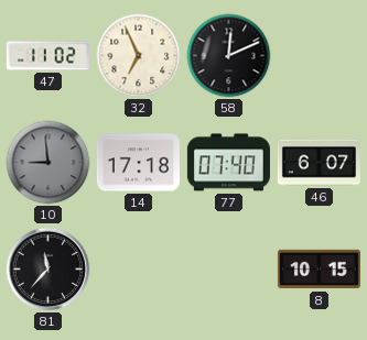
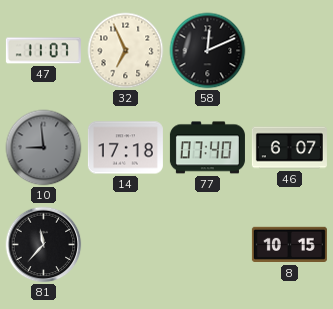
47: 11:02 -> 11:07 (43, 51)
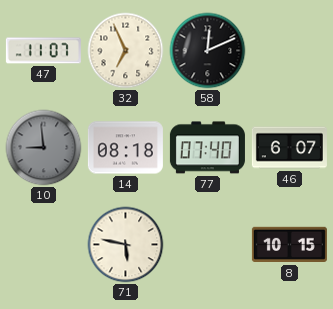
14: 17:18 -> 08:18 (125, 148)
81: 11:37 -> none (44, 245)
71: none -> 5:47 (126, 245)
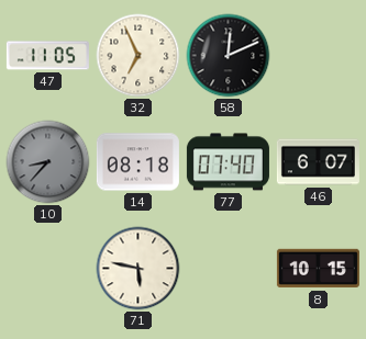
47: 11:07 -> 11:05 (47, 56)
10: 8:59 -> 8:37 (48, 162)
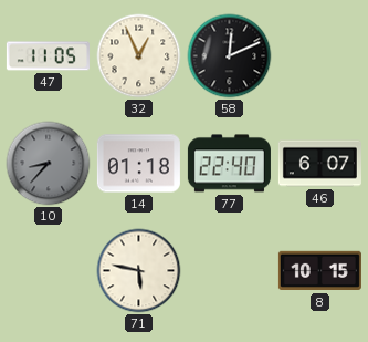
32: 6:56 -> 12:56 (139, 56)
14: 08:18 -> 01:18 (138, 164)
77: 07:40 -> 22:40 (229, 164)
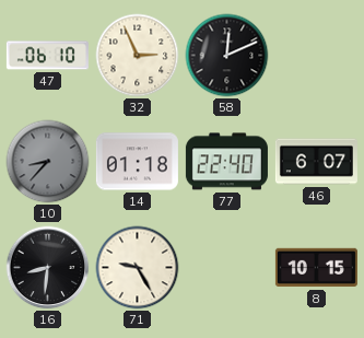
47: 11:05 -> 06:10 (47, 56)
32: 12:56 -> 2:56 (138, 56)
16: none -> 8:31 (48, 268)
71: 5:47 -> 9:25 (138, 268)
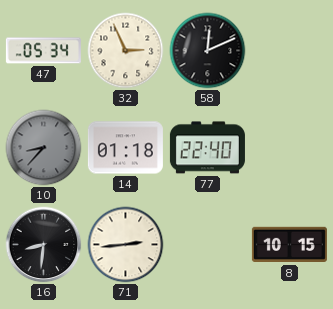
47: 06:10 -> 05:34 (43, 51)
46: 6:07 -> none (316, 162)
71: 9:25 -> 2:44 (126, 245)
